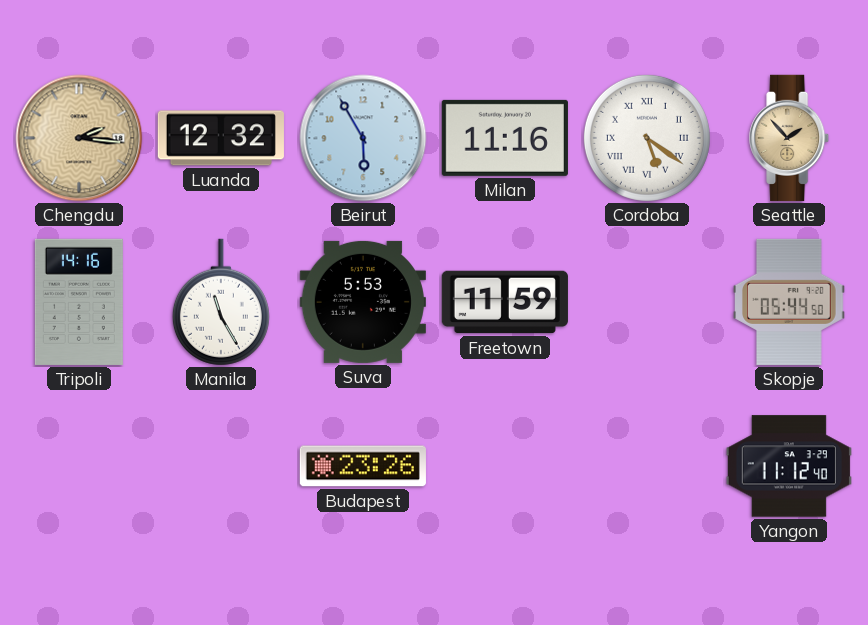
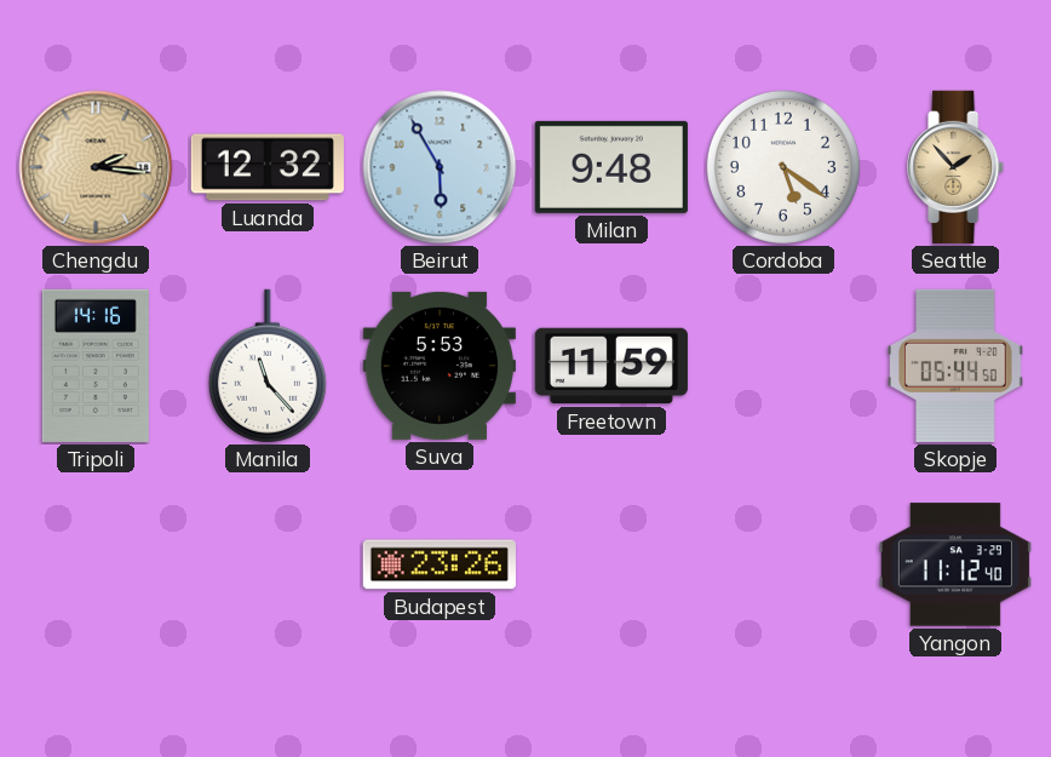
Milan: 11:16 -> 9:48 (611, 167)
Cordoba numerals: Roman -> Arabic (783, 167)
Manila: 11:25 -> 11:23 (268, 366)
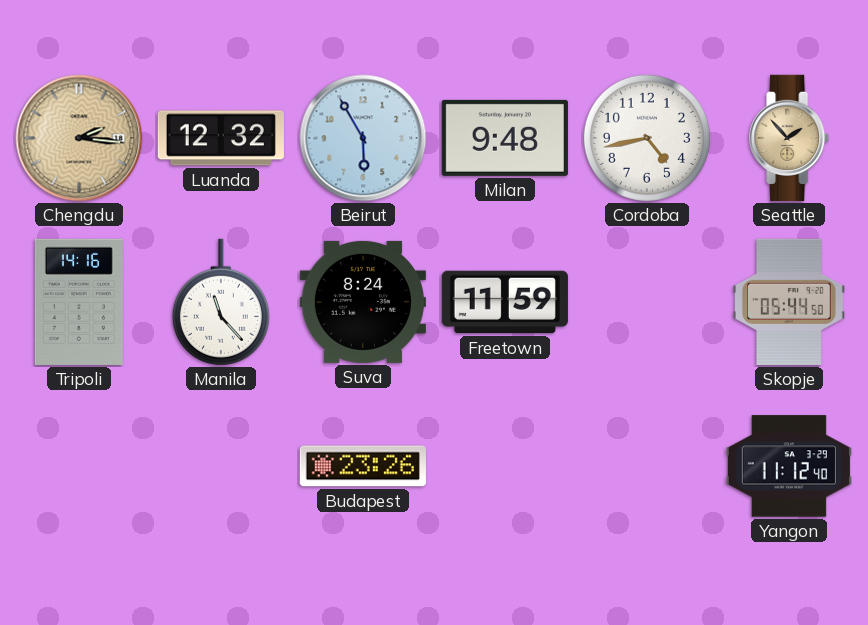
Cordoba: 5:21 -> 4:43 (647, 138)
Suva: 5:53 -> 8:24 (363, 302)
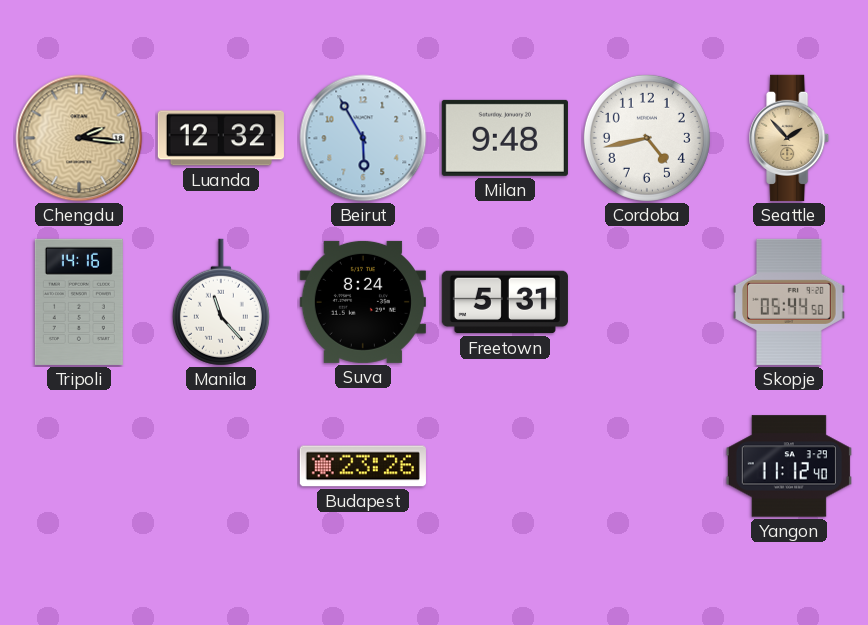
Freetown: 11:59 -> 5:31 (505, 302)
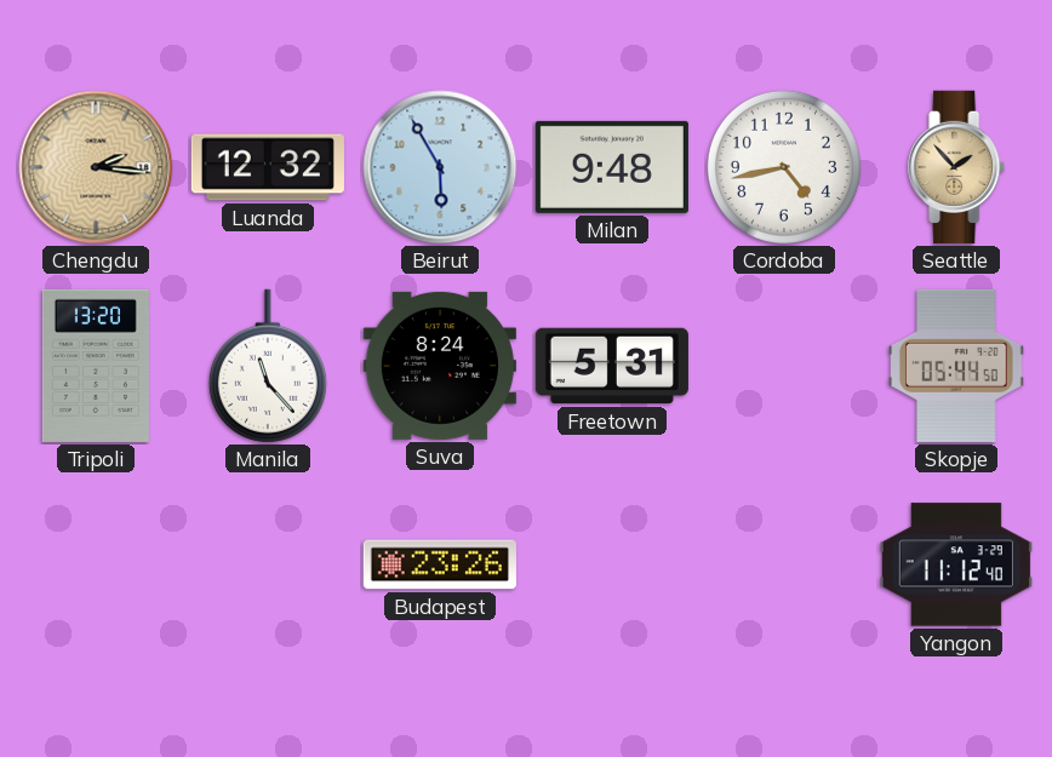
Tripoli: 14:16 -> 13:20 (96, 366)
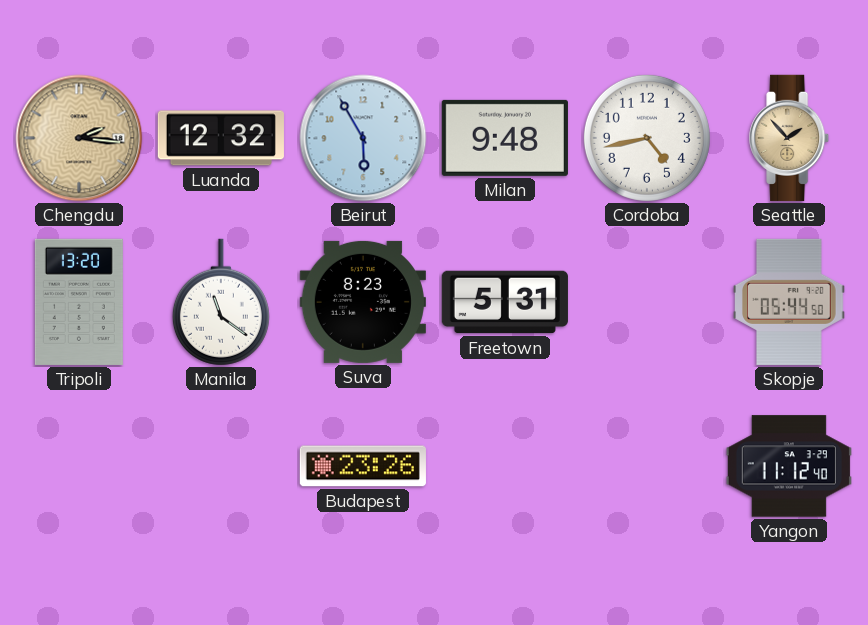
Manila: 11:23 -> 11:21 (221, 302)
Suva: 8:24 -> 8:23 (363, 302)
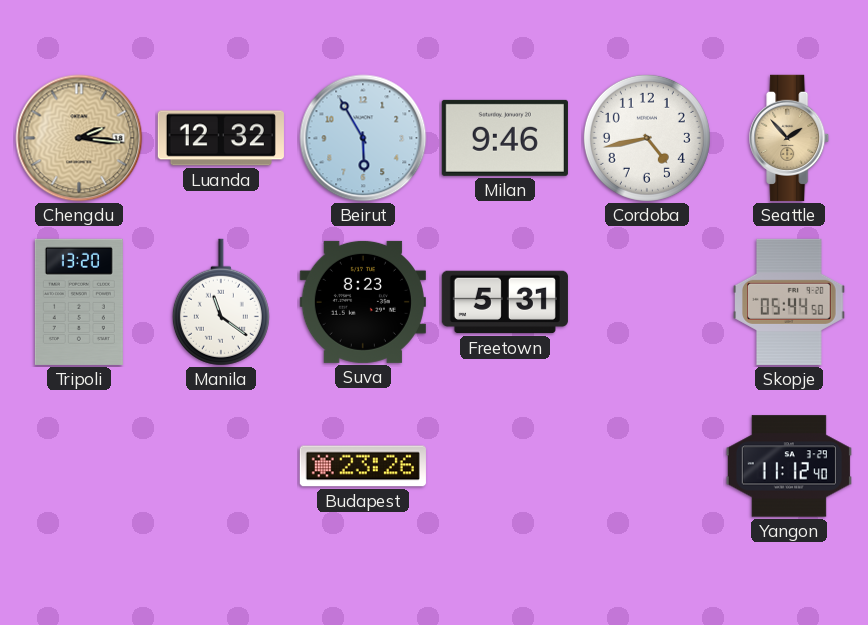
Milan: 9:48 -> 9:46 (505, 138)
